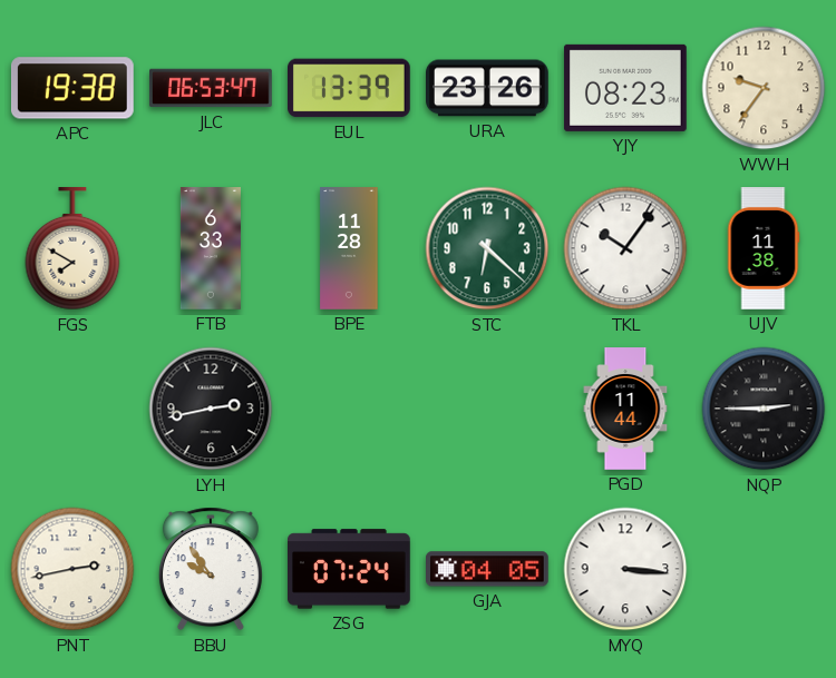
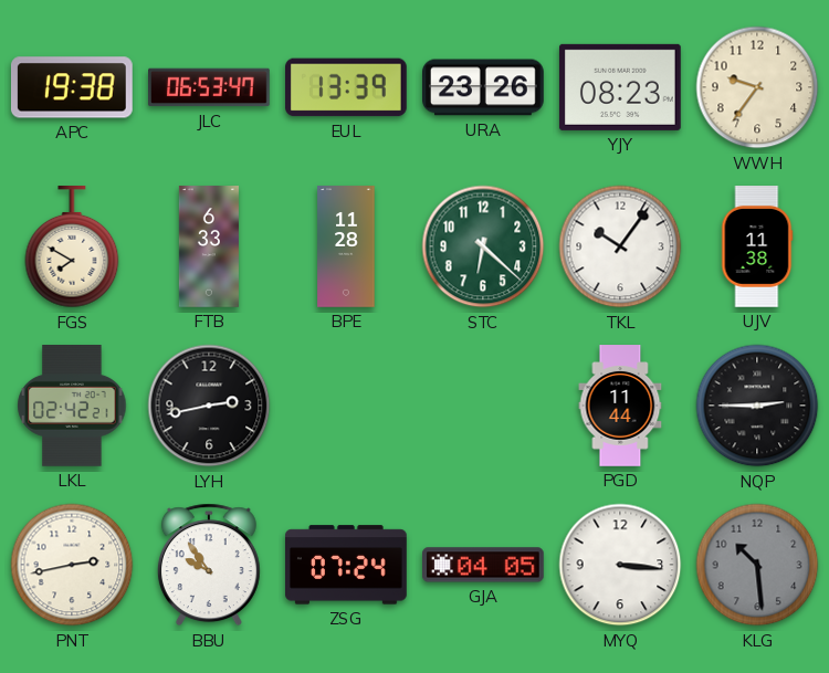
LKL: none -> 02:42 (72, 407)
KLG: none -> 10:29 (757, 565)
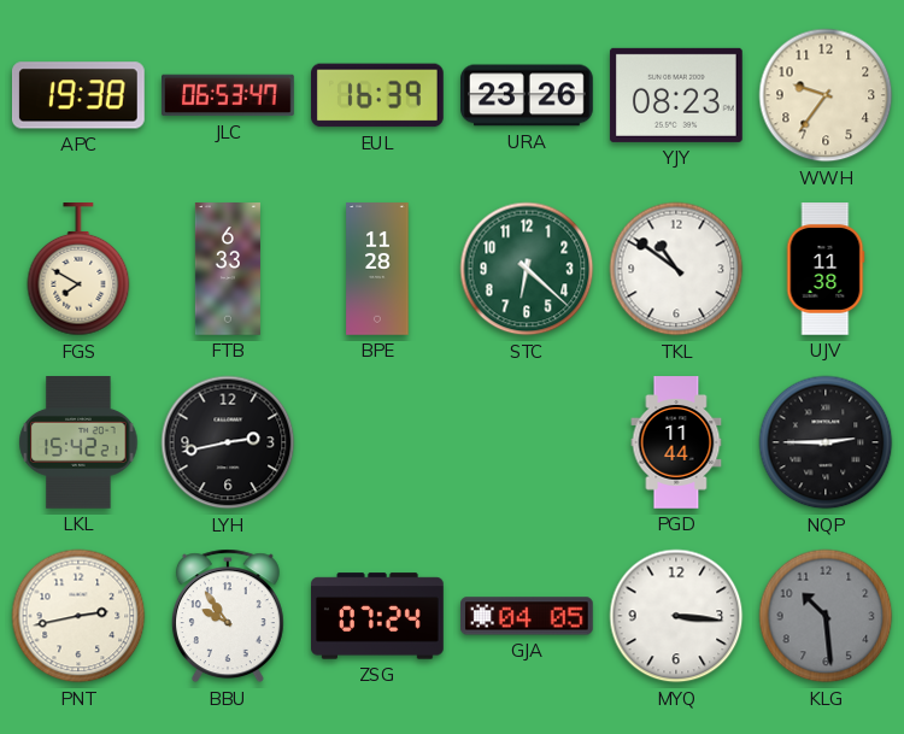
EUL: 13:39 -> 16:39 (378, 95)
TKL: 10:06 -> 10:51 (676, 269)
LKL: 02:42 -> 15:42 (78, 444)
